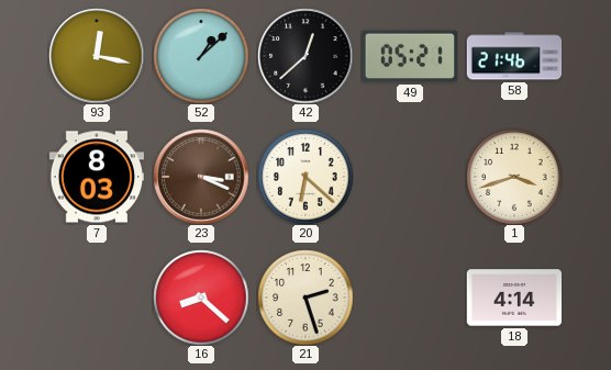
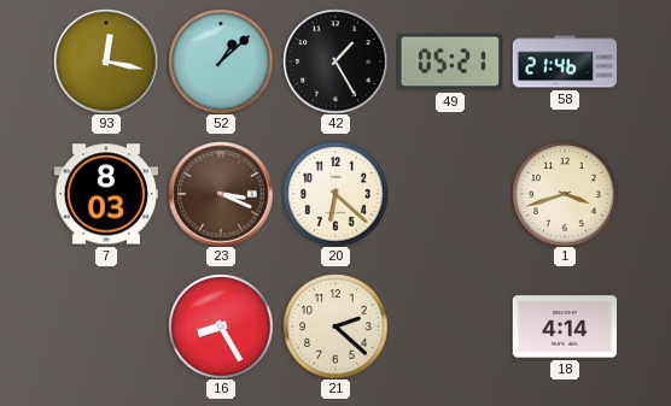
42: 12:38 -> 1:25 (335, 61)
16: 8:22 -> 8:25 (221, 326)
21: 2:27 -> 2:22 (335, 326)
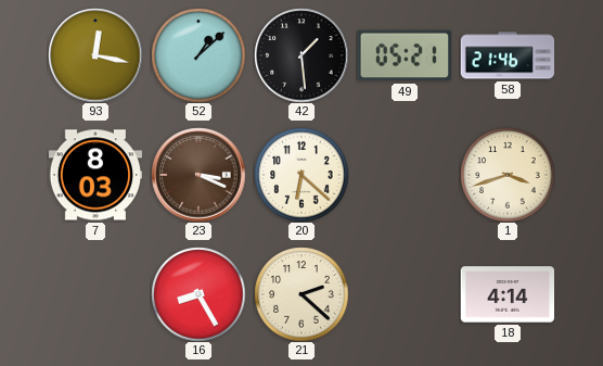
42: 1:25 -> 1:29 (301, 55)
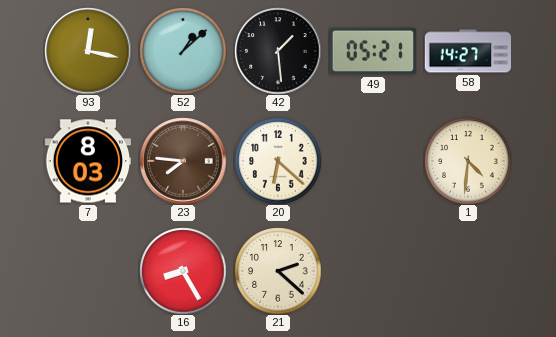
58: 21:46 -> 14:27 (468, 51)
23: 3:19 -> 7:46 (183, 161)
1: 3:42 -> 4:31 (468, 161)
18: 4:14 -> none (508, 294)
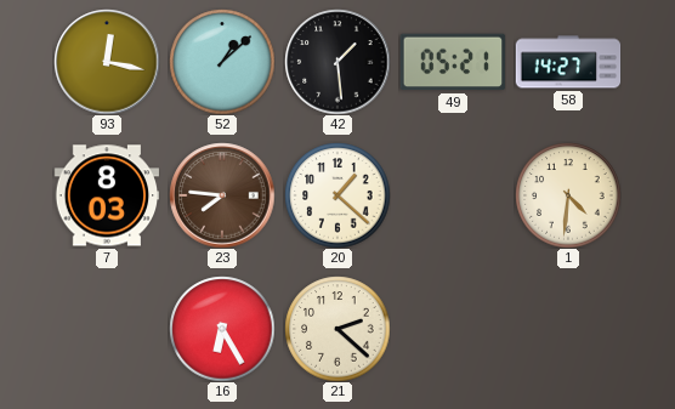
20: 6:22 -> 1:22 (337, 195)
16: 8:25 -> 6:25 (222, 329)
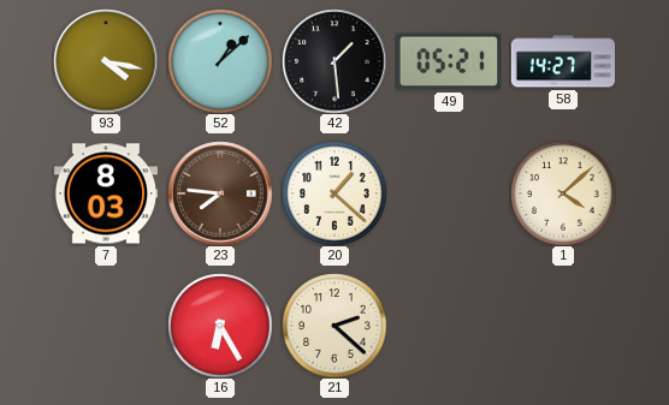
93: 12:17 -> 4:17 (106, 61)
1: 4:31 -> 4:08 (563, 193)
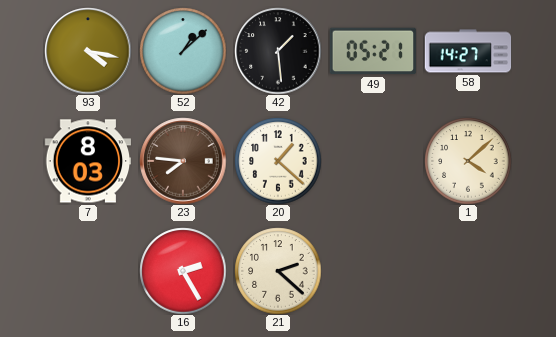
16: 6:25 -> 2:25 (183, 271)
